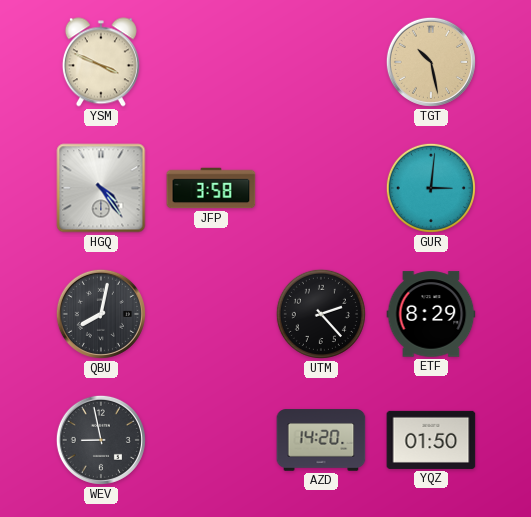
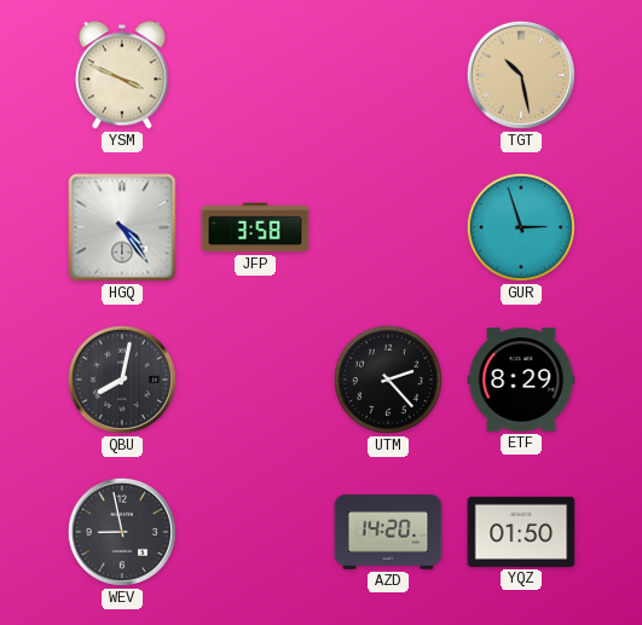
GUR: 3:01 -> 2:57 (521, 227)
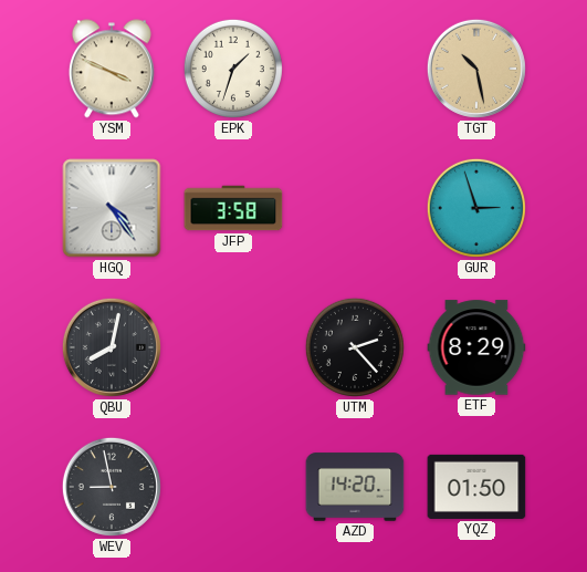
EPK: none -> 1:33 (233, 69)
